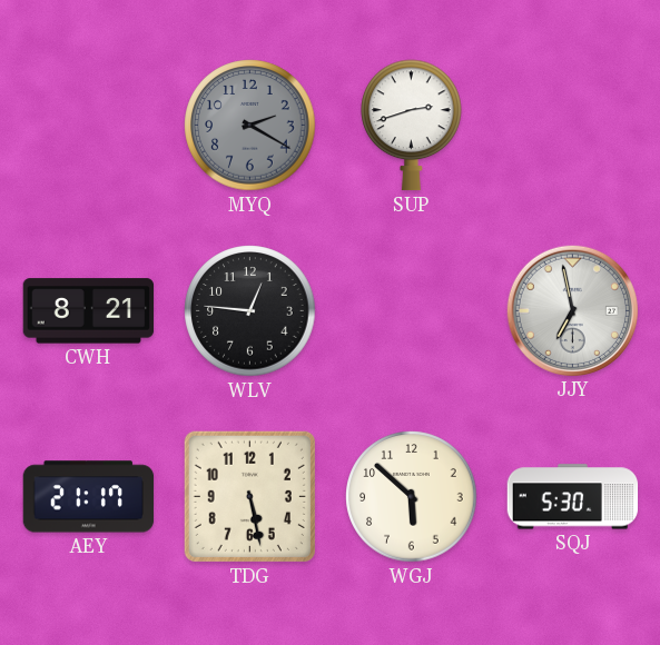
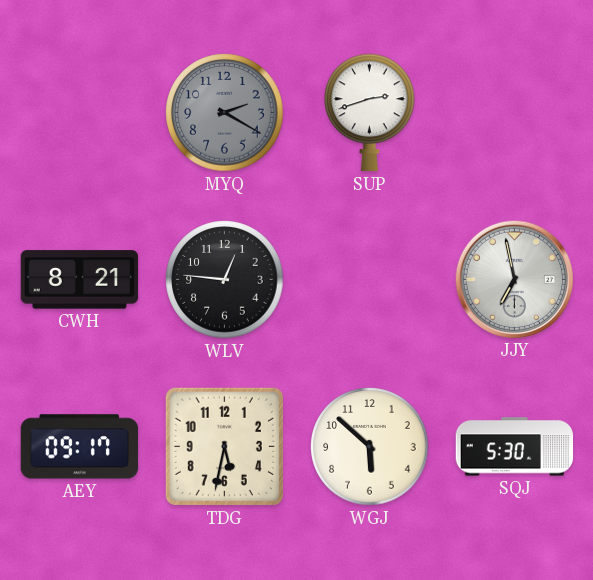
AEY: 21:17 -> 09:17 (80, 447)
TDG: 5:28 -> 5:32 (224, 446)
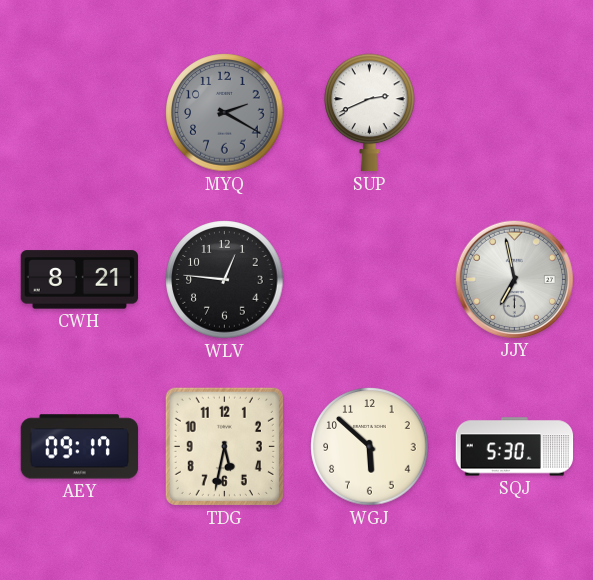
SUP: 2:42 -> 2:41 (370, 113)
